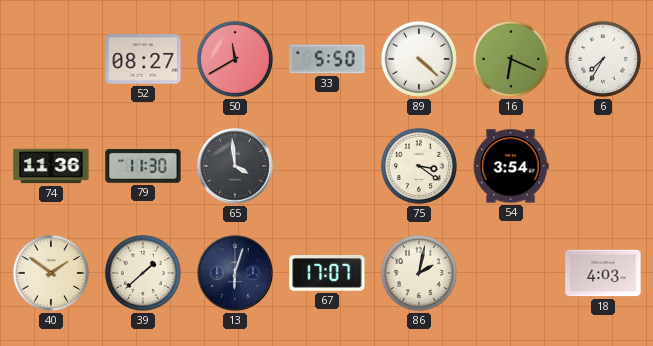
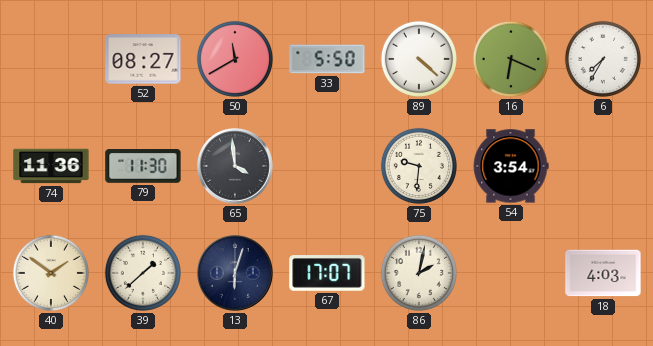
75: 3:21 -> 9:31 (419, 166)
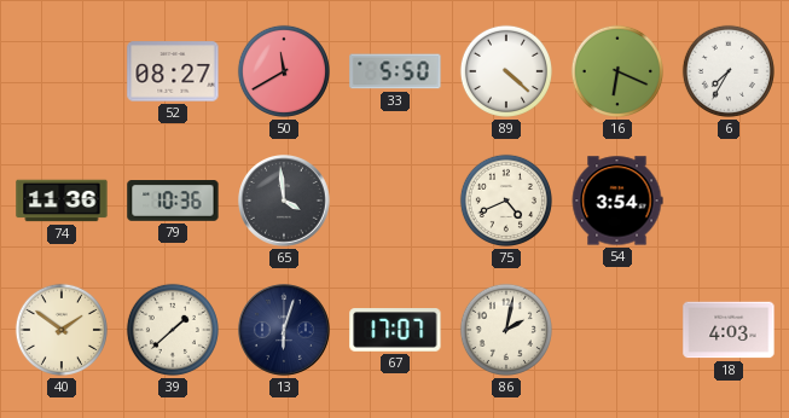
79: 11:30 -> 10:36 (173, 201)
75: 9:31 -> 4:41 (506, 201)
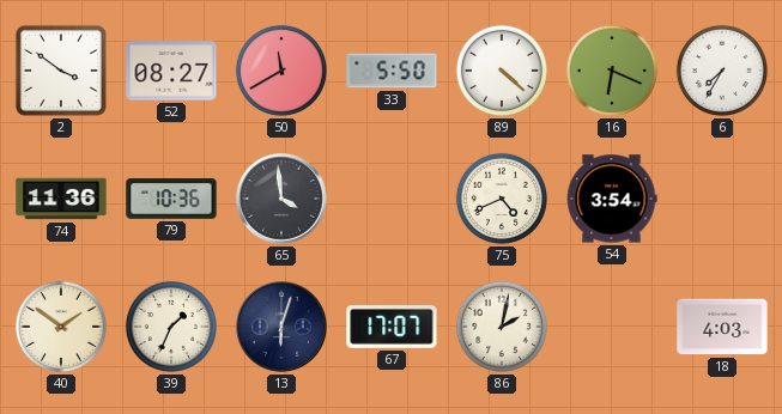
2: none -> 3:51 (61, 71)
39: 1:38 -> 1:34 (171, 327)
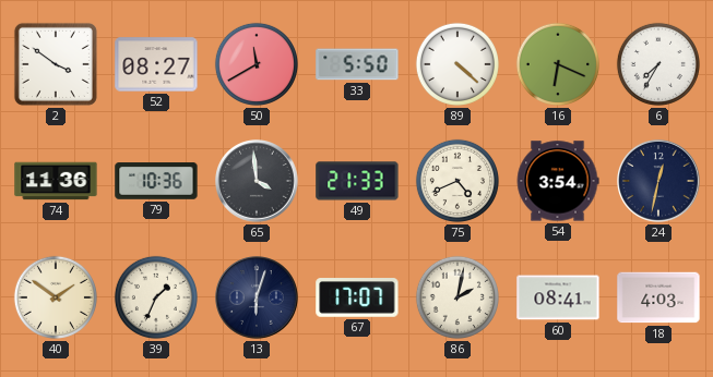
49: none -> 21:33 (357, 181)
24: none -> 12:32 (659, 182)
60: none -> 08:41 (558, 297)
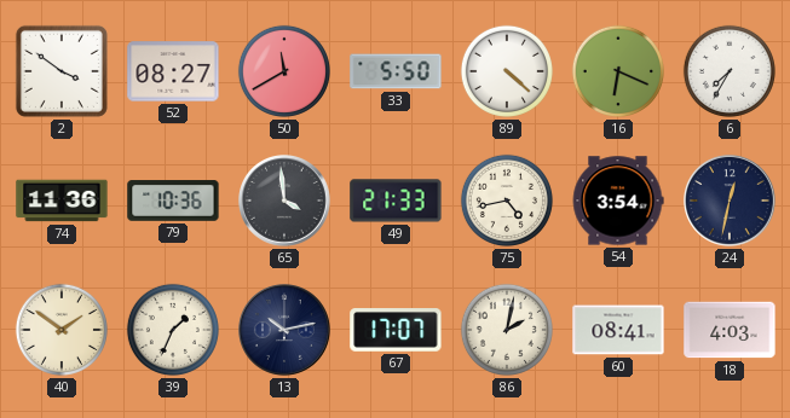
75: 4:41 -> 4:43 (507, 201)
13: 6:03 -> 10:13 (286, 331)
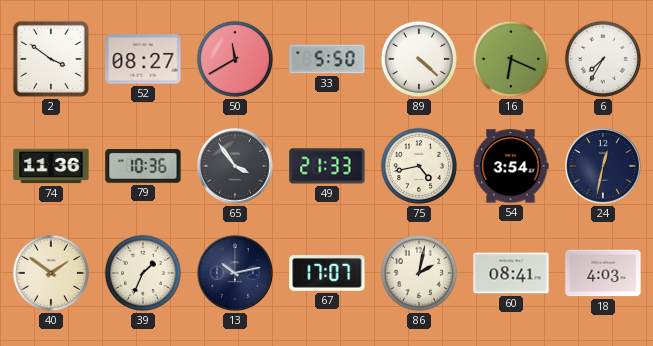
65: 3:59 -> 3:54 (236, 167)
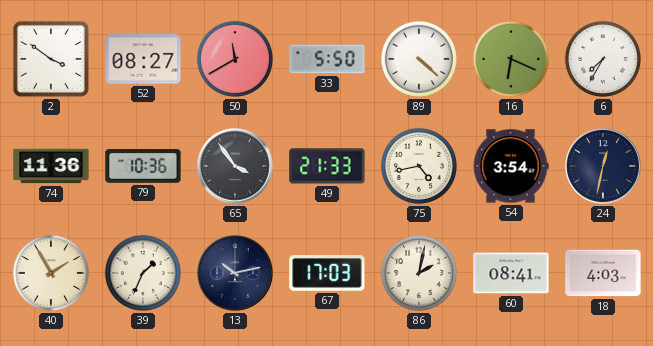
40: 1:51 -> 1:55 (51, 273)
67: 17:07 -> 17:03 (327, 273)
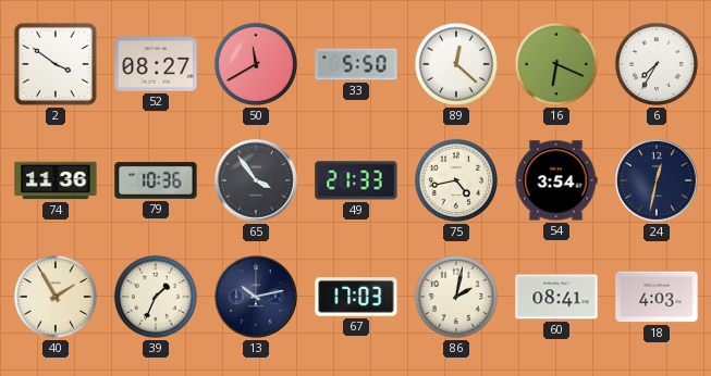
89: 4:22 -> 12:22 (456, 64)
